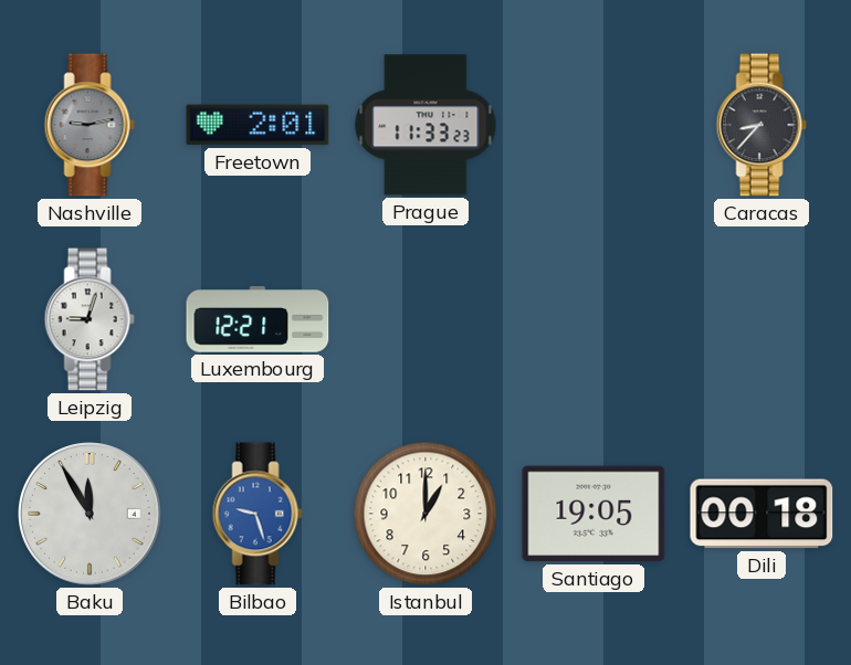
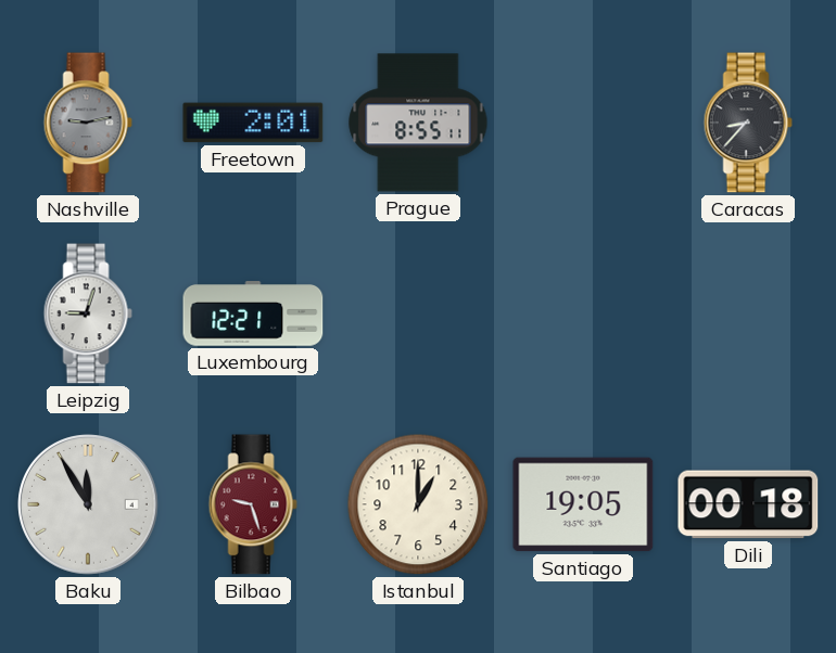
Prague: 11:33 -> 8:55 (418, 123)
Bilbao dial: blue -> burgundy (253, 504)
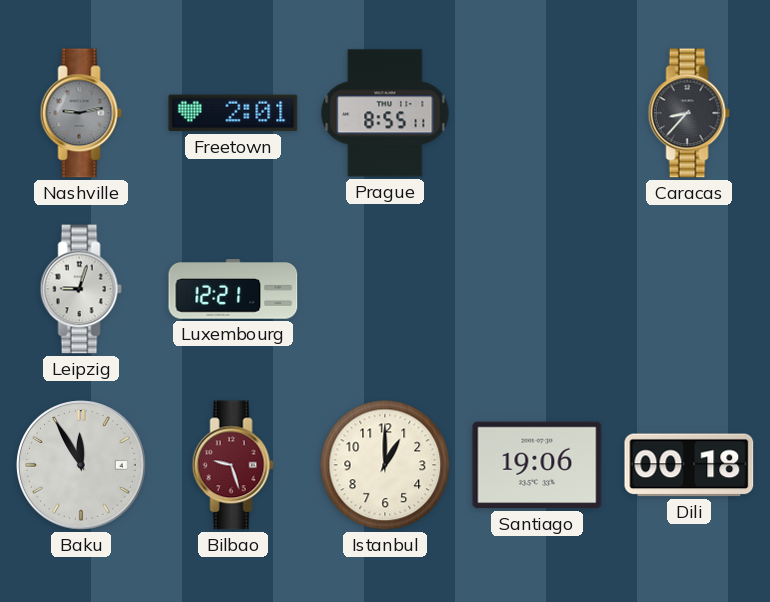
Santiago: 19:05 -> 19:06 (537, 465)
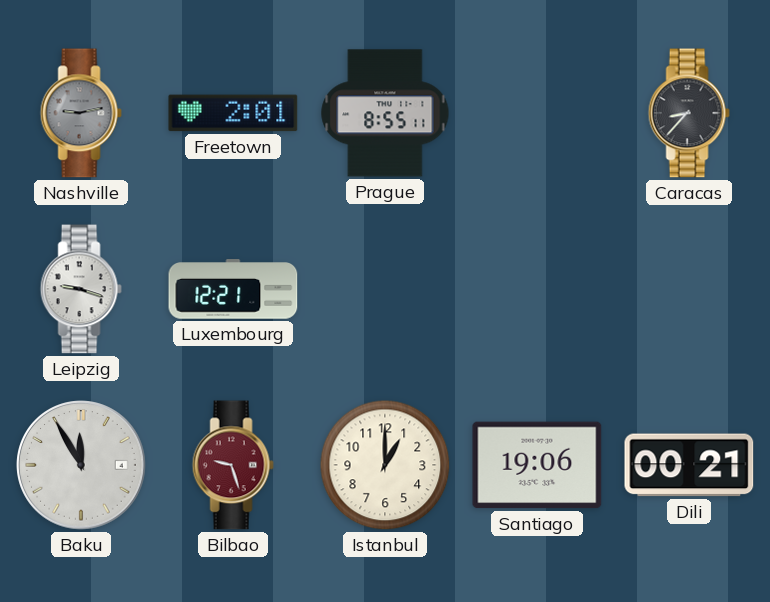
Leipzig: 9:03 -> 9:18 (81, 289)
Dili: 00:18 -> 00:21 (689, 465)
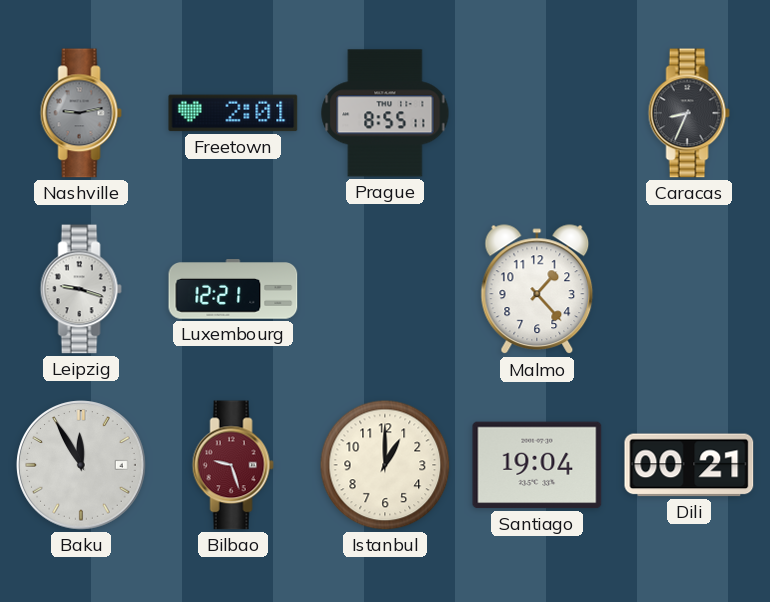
Caracas: 8:37 -> 8:34 (689, 113)
Malmo: none -> 1:23 (537, 290)
Santiago: 19:06 -> 19:04 (537, 465)
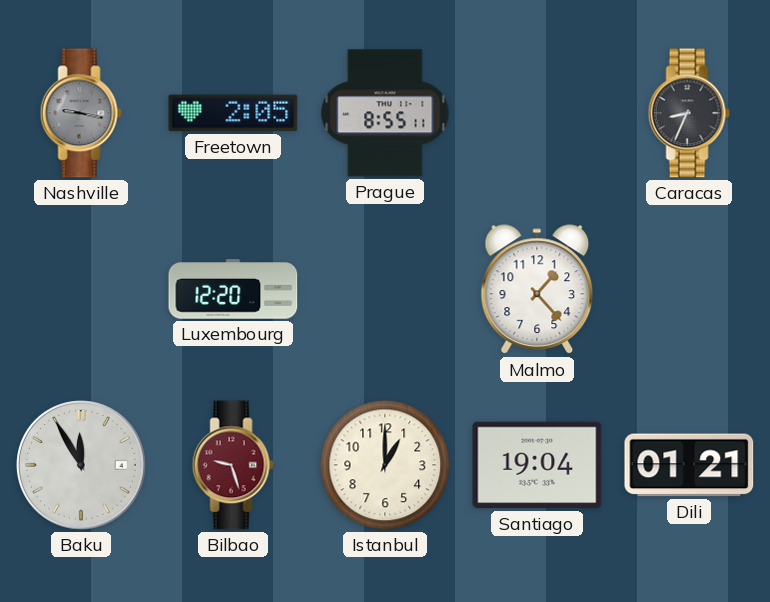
Nashville: 9:13 -> 9:17 (81, 113)
Freetown: 2:01 -> 2:05 (233, 113)
Leipzig: 9:18 -> none (81, 289)
Luxembourg: 12:21 -> 12:20 (233, 289)
Dili: 00:21 -> 01:21 (689, 465)
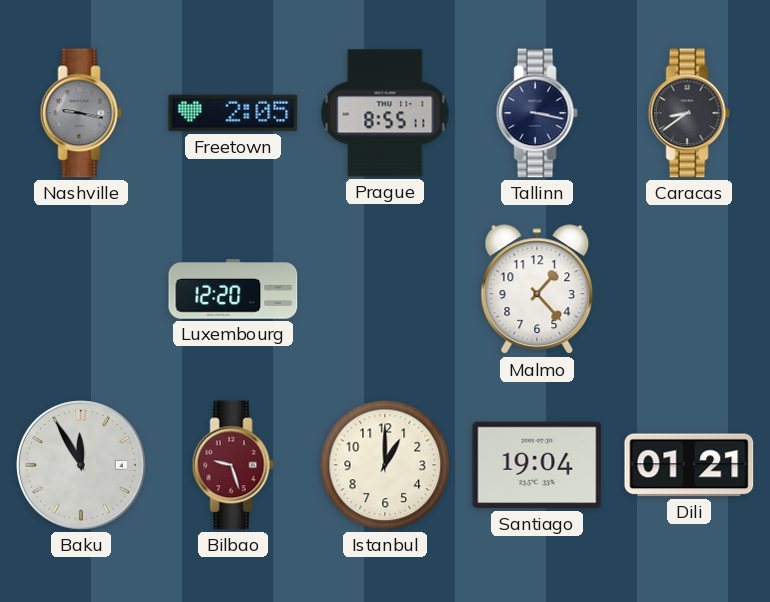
Tallinn: none -> 3:17 (537, 113)
Caracas: 8:34 -> 8:39 (689, 113)
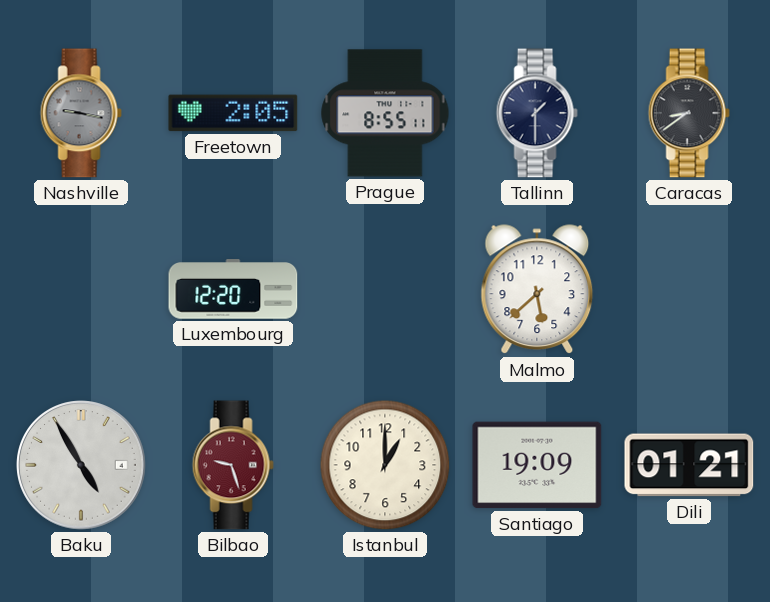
Tallinn: 3:17 -> 1:30 (537, 113)
Malmo: 1:23 -> 5:38 (537, 290)
Baku: 11:55 -> 4:55 (81, 465)
Santiago: 19:04 -> 19:09 (537, 465)
